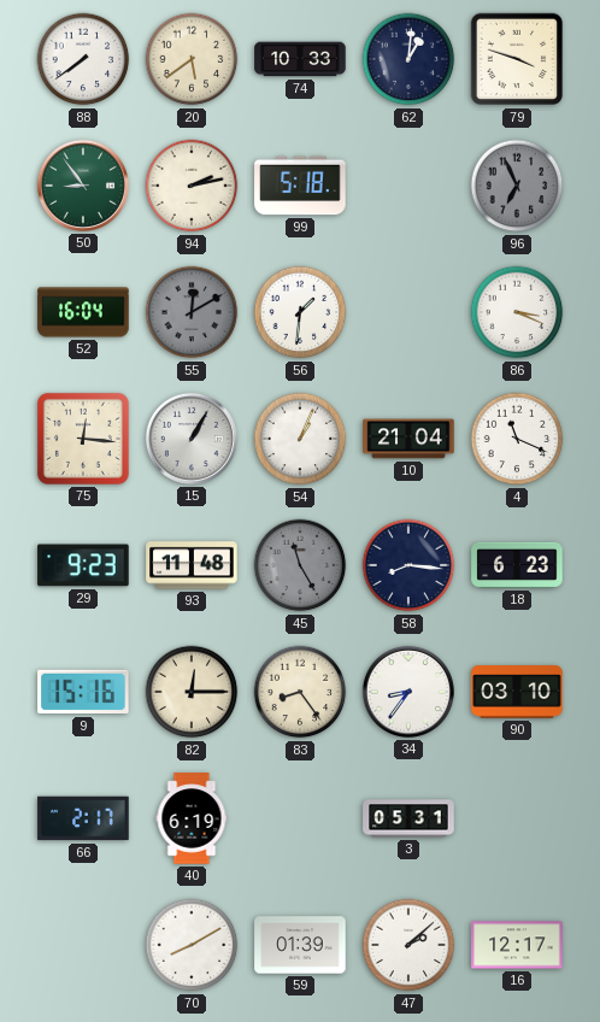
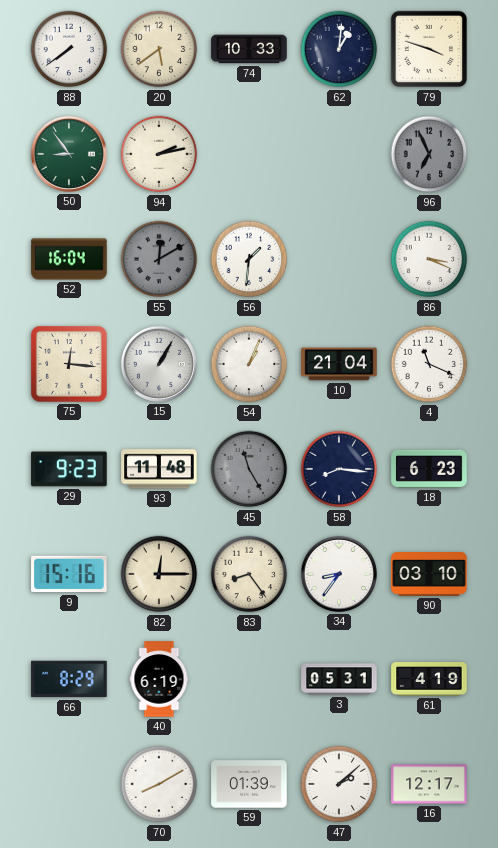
99: 5:18 -> none (300, 186)
66: 2:17 -> 8:29 (69, 679)
61: none -> 4:19 (429, 680)
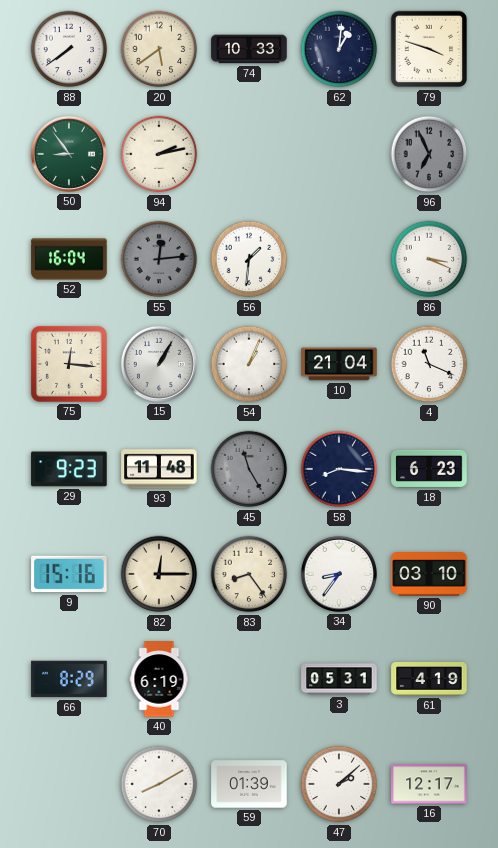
55: 12:10 -> 12:14 (159, 259)
